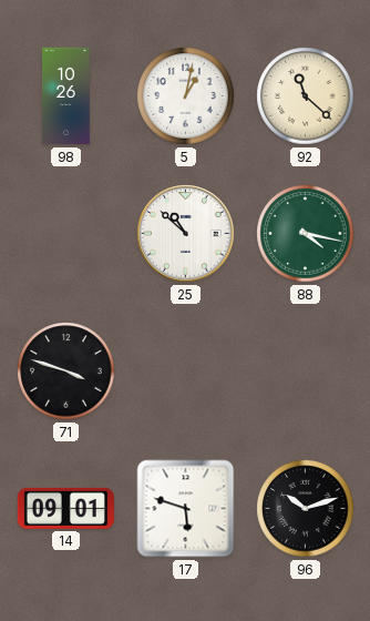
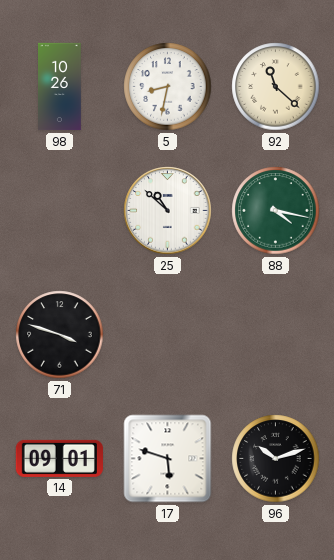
5: 1:02 -> 8:32 (168, 87)
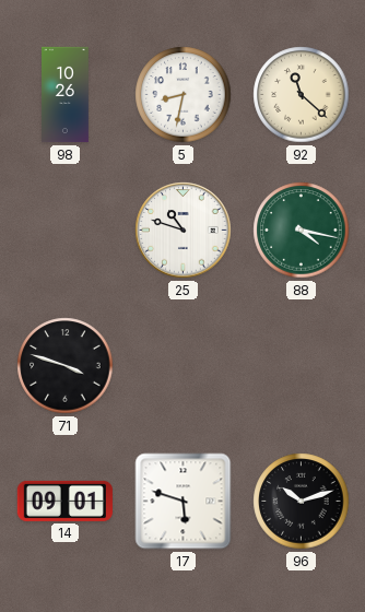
25: 10:52 -> 10:48 (184, 231)
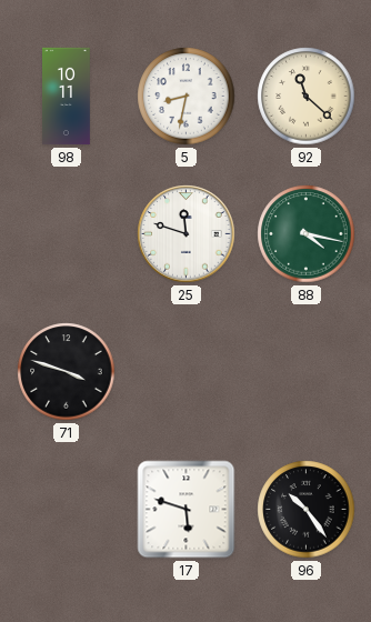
98: 10:26 -> 10:11 (67, 97)
25: 10:48 -> 11:48 (187, 234)
14: 09:01 -> none (64, 501)
96: 10:12 -> 10:24 (307, 510)
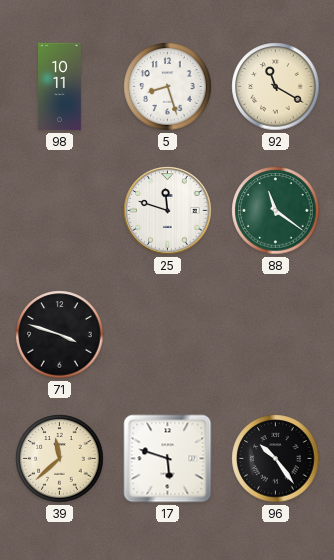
5: 8:32 -> 8:27 (168, 87)
92: 11:22 -> 11:20 (276, 87)
88: 4:17 -> 11:21 (276, 211)
39: none -> 11:38 (60, 459)
